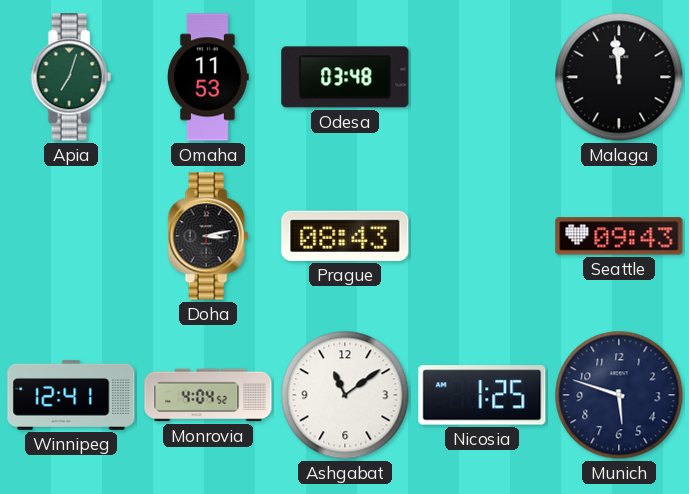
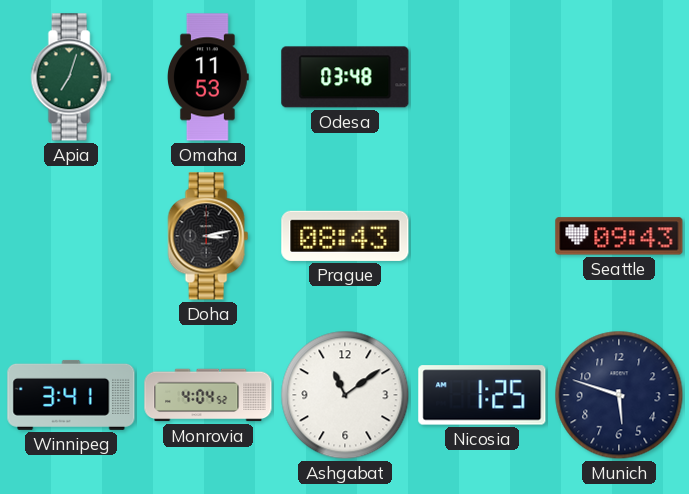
Malaga: 11:59 -> none (619, 77)
Winnipeg: 12:41 -> 3:41 (71, 395)
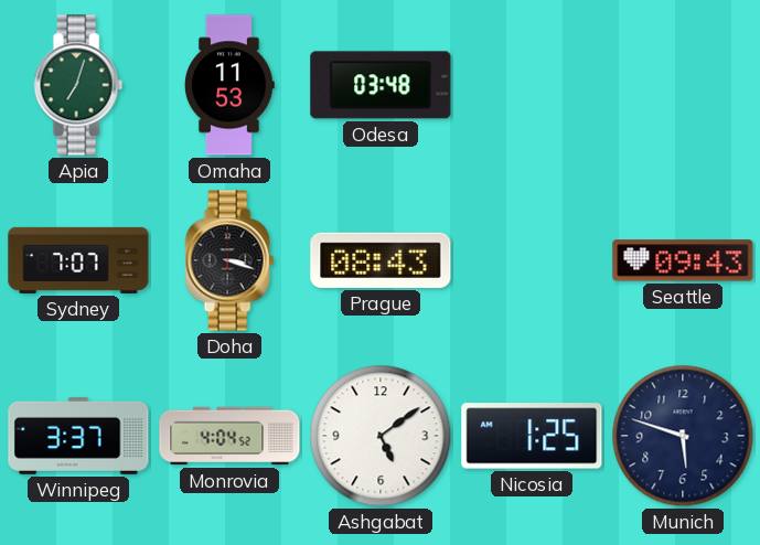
Sydney: none -> 7:07 (78, 260)
Doha: 3:13 -> 3:18 (229, 260)
Winnipeg: 3:41 -> 3:37 (78, 436)
Ashgabat: 11:09 -> 5:09 (381, 436)
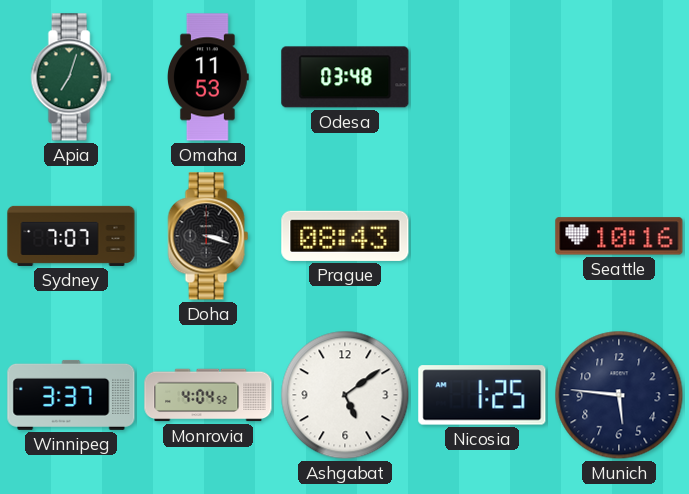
Seattle: 09:43 -> 10:16 (619, 236)
Munich: 5:48 -> 5:46 (619, 395)
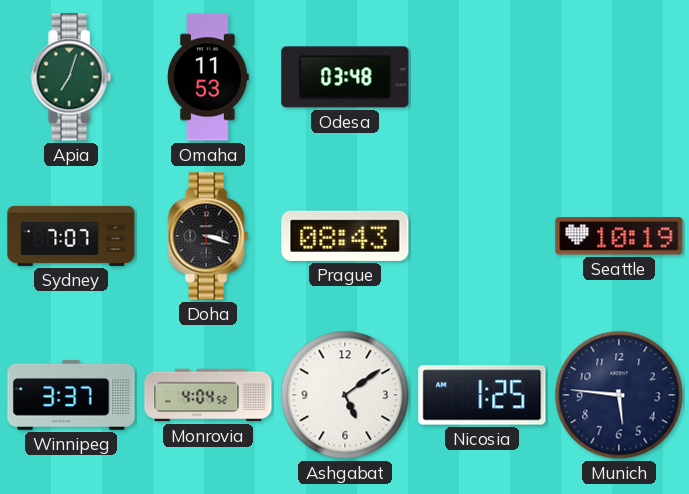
Seattle: 10:16 -> 10:19 (619, 236)
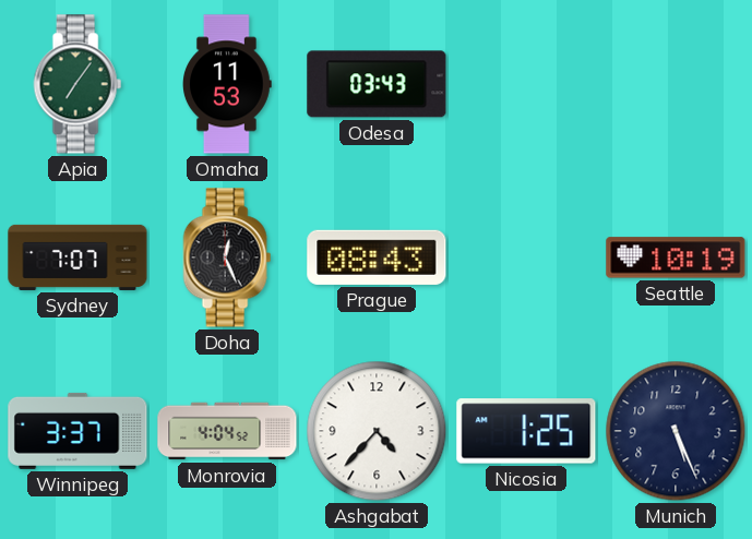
Apia: 7:03 -> 7:06 (77, 84)
Odesa: 03:48 -> 03:43 (377, 84)
Doha: 3:18 -> 12:26 (227, 257)
Ashgabat: 5:09 -> 4:37 (377, 431)
Munich: 5:46 -> 5:26 (676, 431)
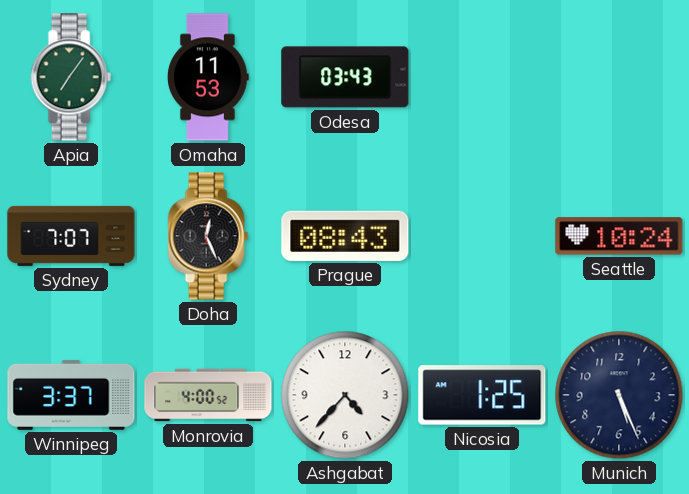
Seattle: 10:19 -> 10:24 (619, 236)
Monrovia: 4:04 -> 4:00 (208, 395)
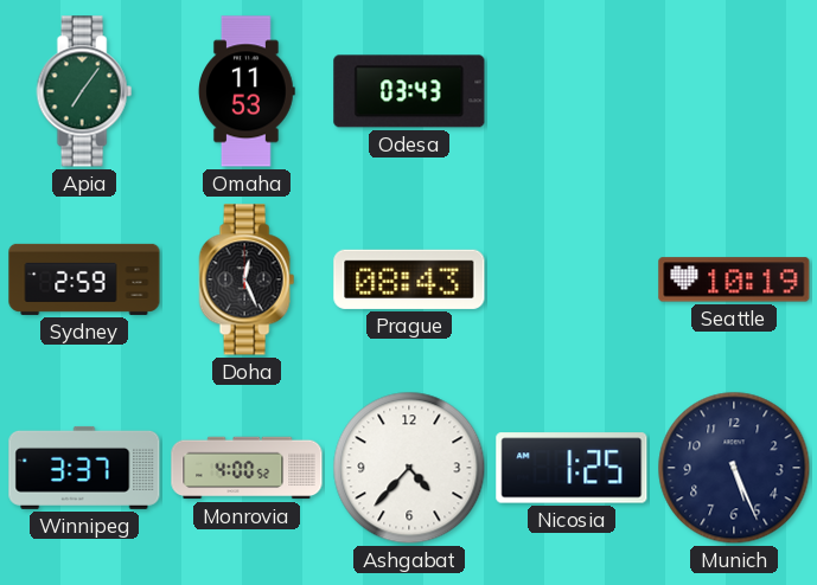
Sydney: 7:07 -> 2:59 (84, 279)
Seattle: 10:24 -> 10:19 (734, 279)
